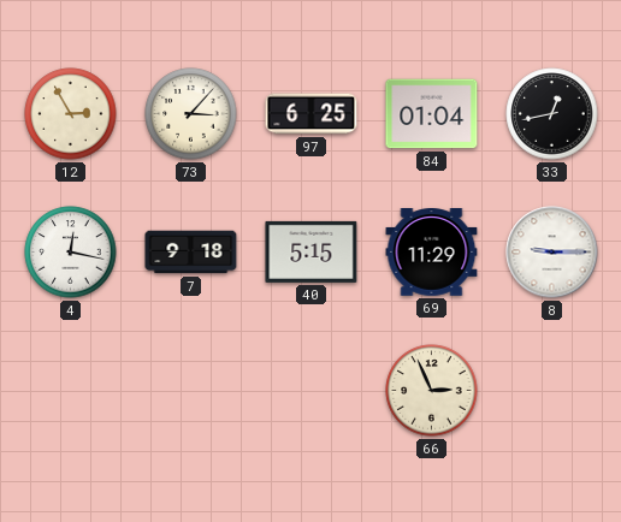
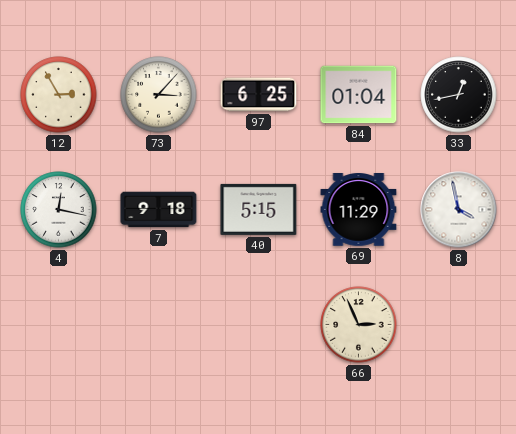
8: 9:15 -> 3:58 (459, 210)
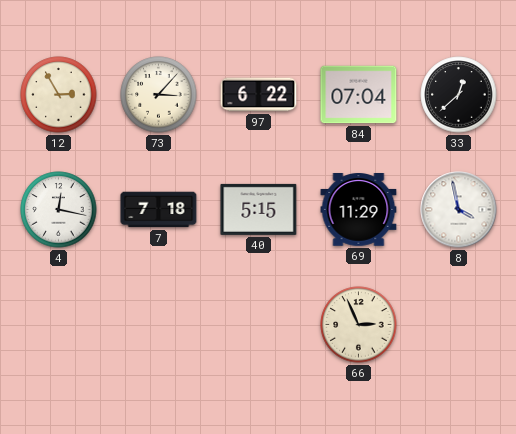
97: 6:25 -> 6:22 (259, 95)
84: 01:04 -> 07:04 (359, 95)
33: 12:43 -> 12:38 (459, 95)
7: 9:18 -> 7:18 (159, 210)
